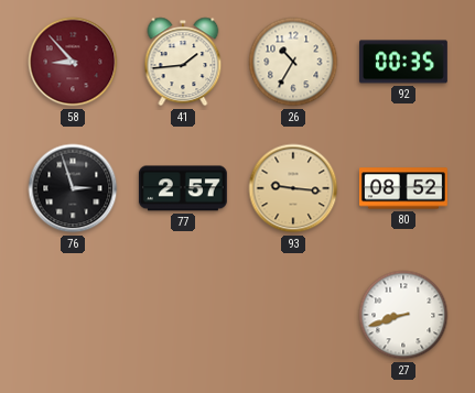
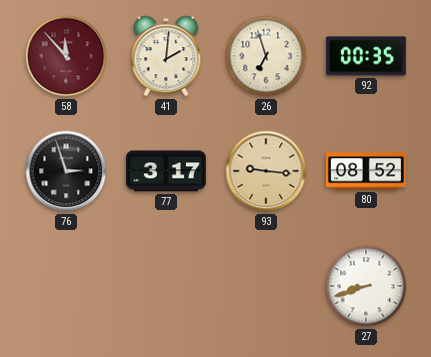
58: 8:53 -> 11:53 (66, 56)
41: 1:44 -> 2:01 (166, 56)
26: 10:35 -> 6:57 (266, 56)
77: 2:57 -> 3:17 (166, 171)
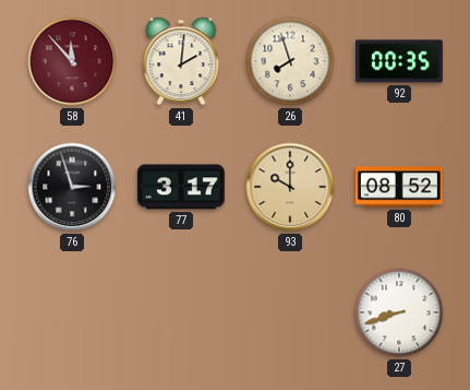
26: 6:57 -> 7:57 (290, 61)
93: 9:16 -> 10:00 (290, 187)
